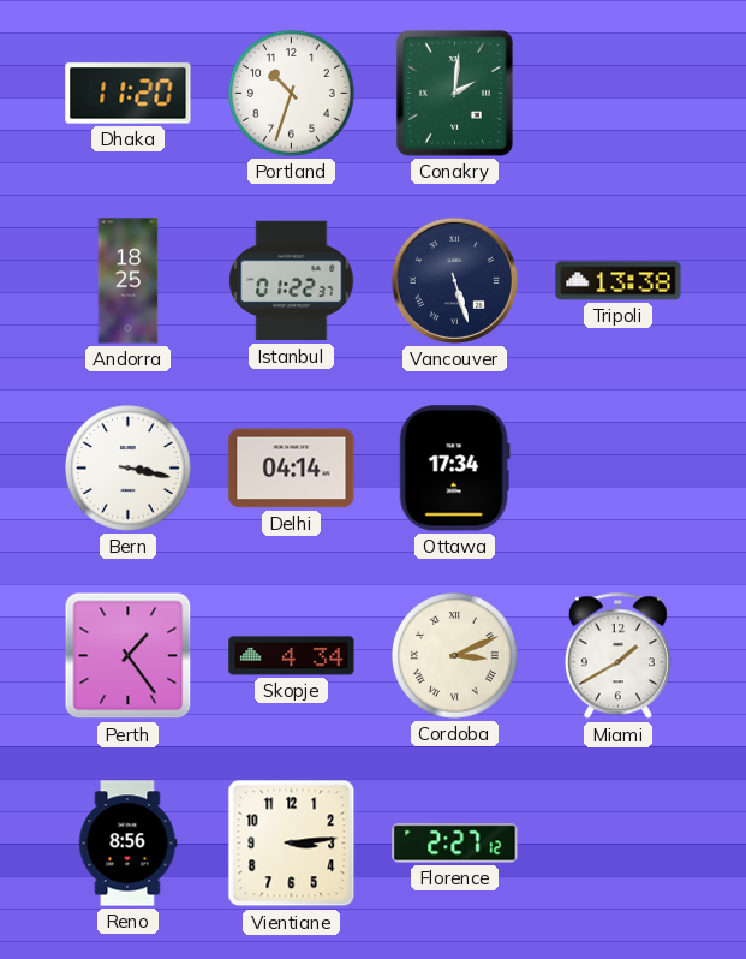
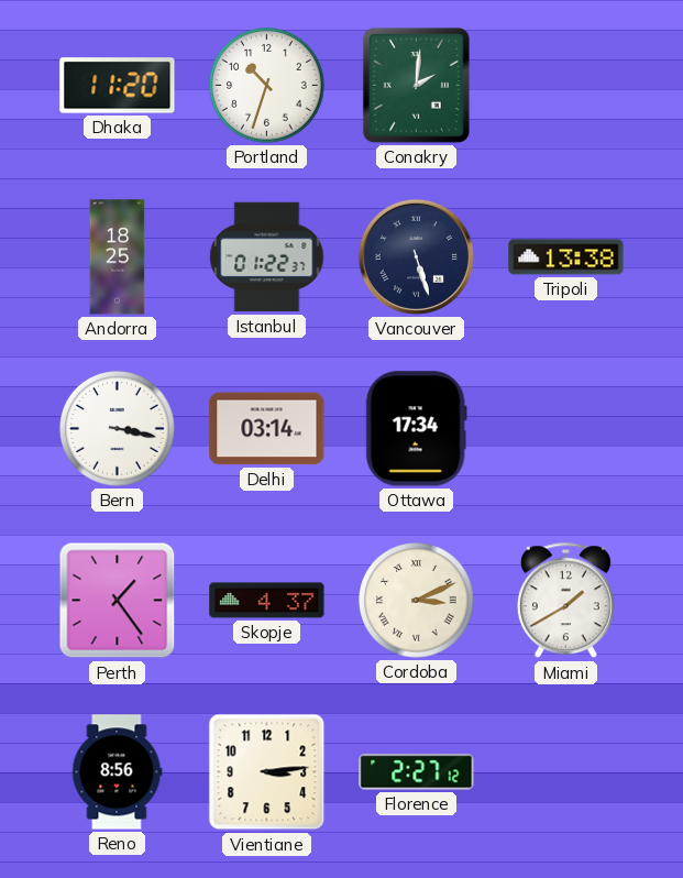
Delhi: 04:14 -> 03:14 (267, 429)
Skopje: 4:34 -> 4:37 (267, 601)
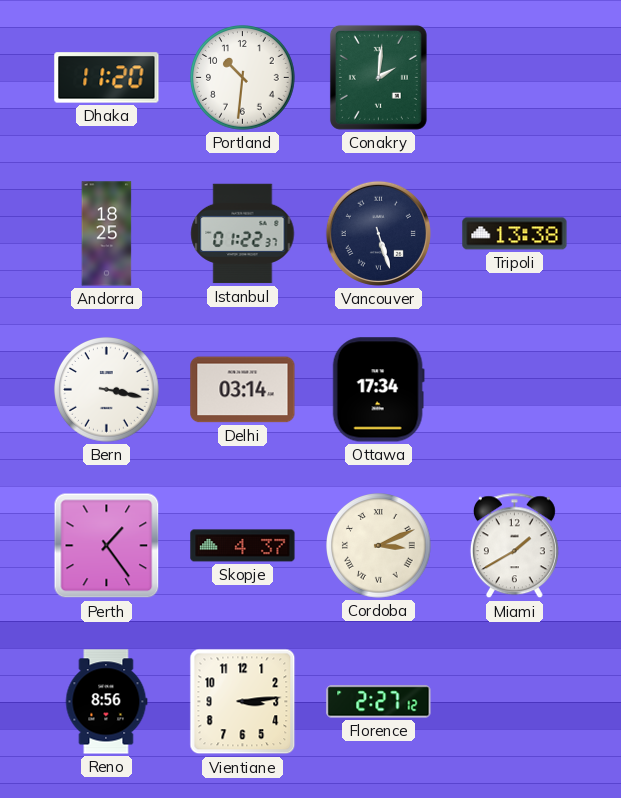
Portland: 10:33 -> 10:31 (243, 78)
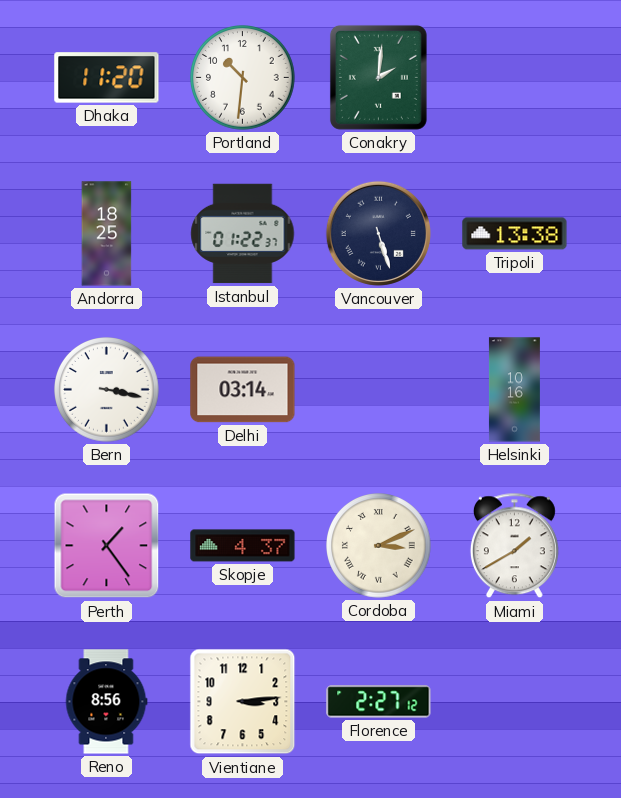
Ottawa: 17:34 -> none (378, 390)
Helsinki: none -> 10:16 (514, 390)
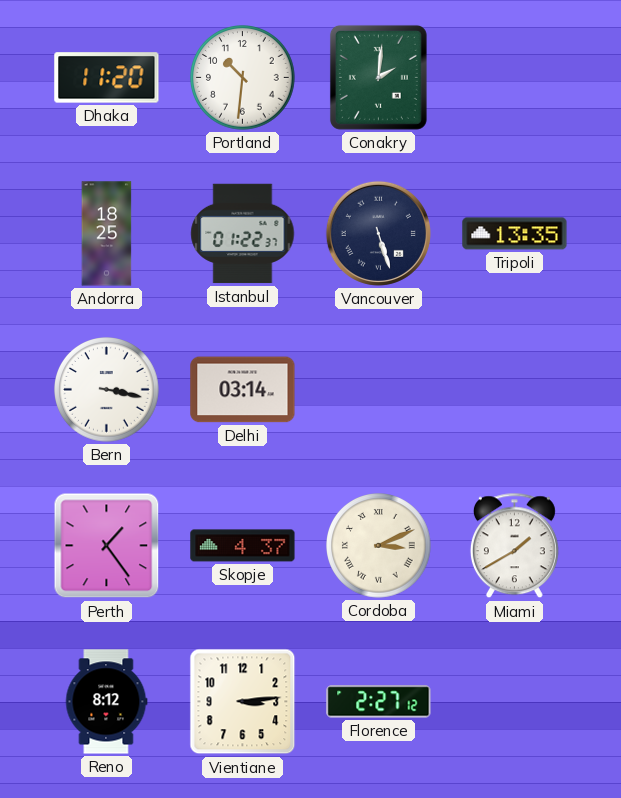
Tripoli: 13:38 -> 13:35 (515, 234)
Helsinki: 10:16 -> none (514, 390)
Reno: 8:56 -> 8:12 (106, 702)
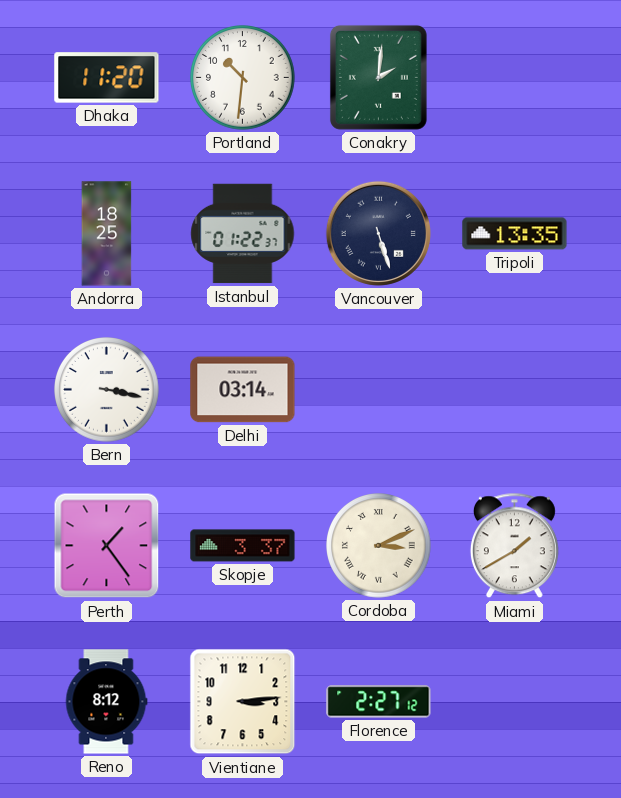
Skopje: 4:37 -> 3:37 (243, 546)
